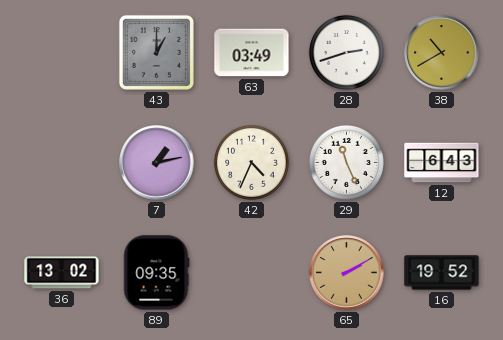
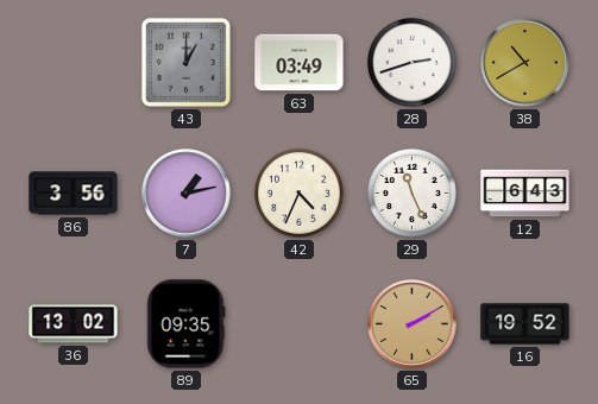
86: none -> 3:56 (74, 194)
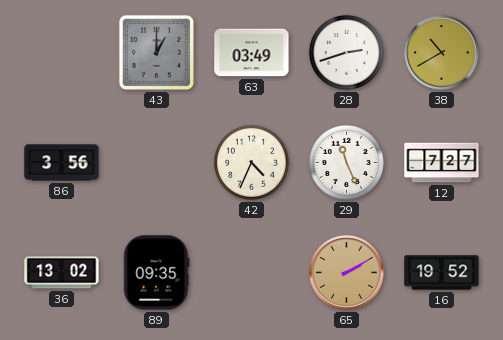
7: 1:13 -> none (187, 194)
12: 6:43 -> 7:27 (442, 163)
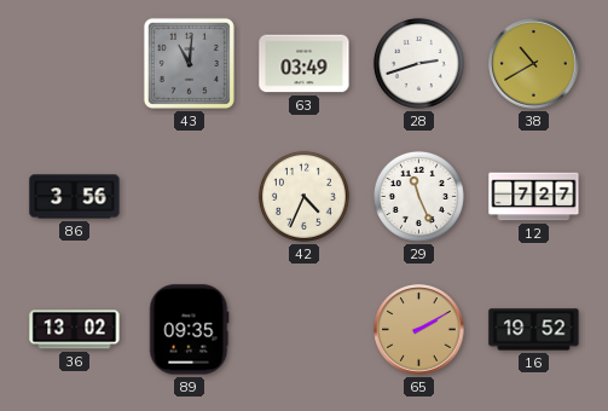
43: 1:00 -> 11:01 (189, 63)
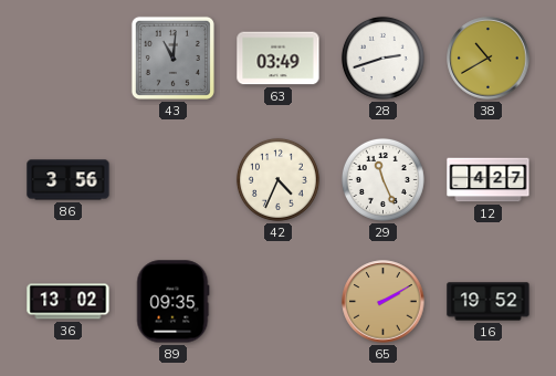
12: 7:27 -> 4:27 (489, 180)
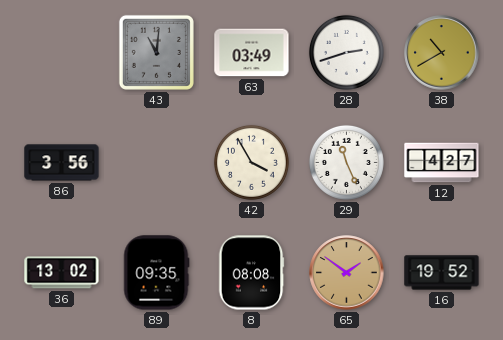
42: 4:34 -> 3:55 (251, 162)
8: none -> 08:08 (251, 273)
65: 2:10 -> 1:51 (347, 273)
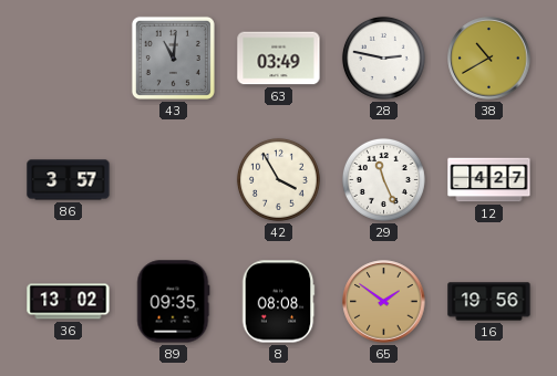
28: 2:42 -> 2:47 (383, 58)
86: 3:56 -> 3:57 (69, 180)
16: 19:52 -> 19:56 (489, 302)
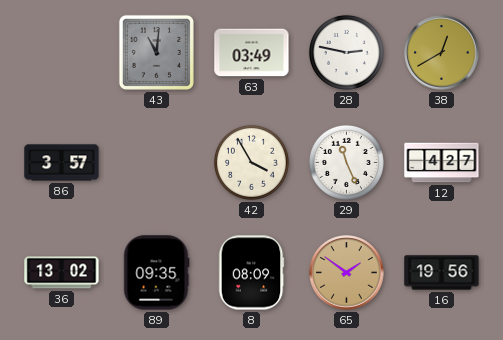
38: 10:40 -> 12:40 (442, 53)
8: 08:08 -> 08:09 (251, 273)
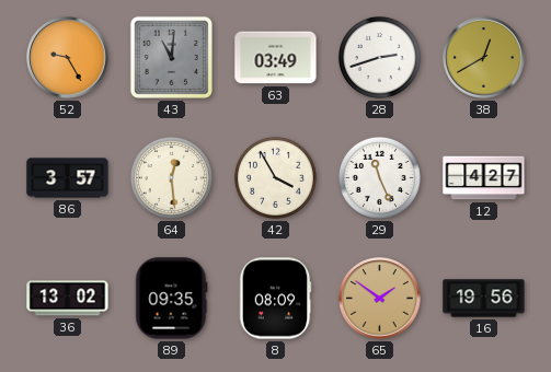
52: none -> 9:25 (68, 58)
28: 2:47 -> 2:42 (379, 57)
64: none -> 12:29 (171, 177)
